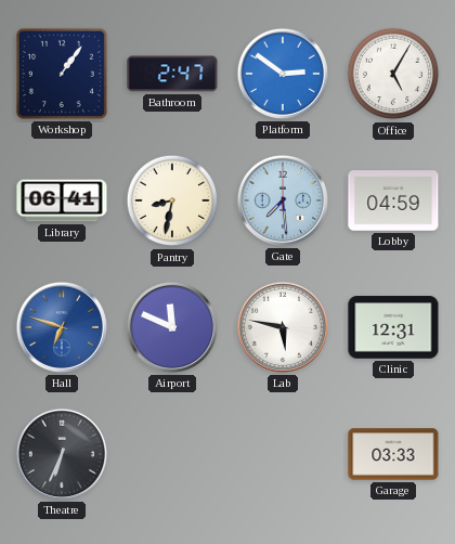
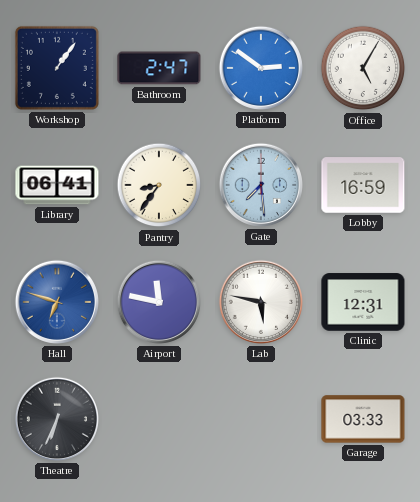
Pantry: 8:32 -> 8:36 (159, 185)
Lobby: 04:59 -> 16:59 (363, 185)
Airport: 11:49 -> 11:47 (159, 302)
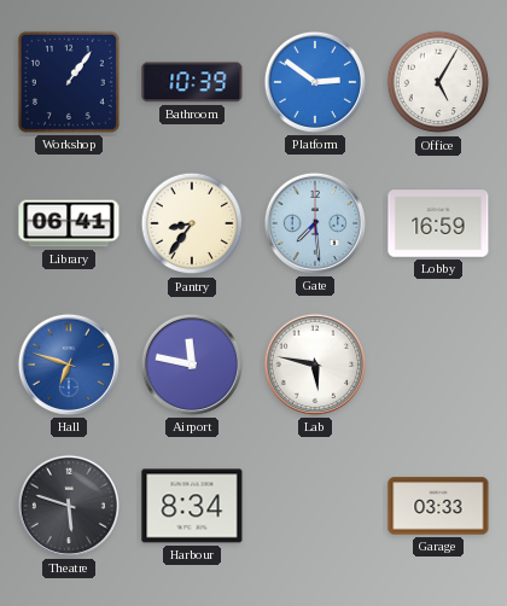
Bathroom: 2:47 -> 10:39 (192, 82)
Clinic: 12:31 -> none (363, 302)
Theatre: 6:34 -> 5:48 (69, 506)
Harbour: none -> 8:34 (192, 506)
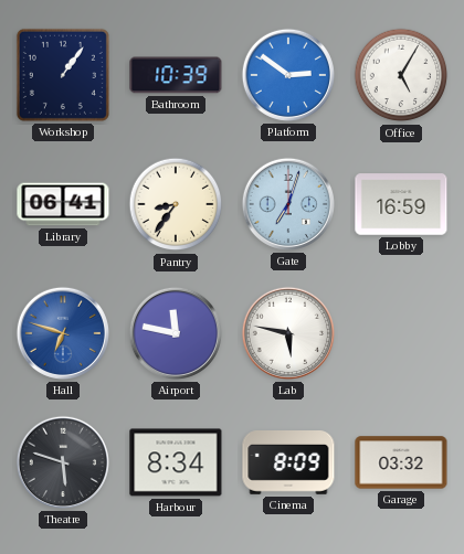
Gate: 7:29 -> 7:03 (288, 204)
Cinema: none -> 8:09 (288, 464)
Garage: 03:33 -> 03:32 (401, 462)
